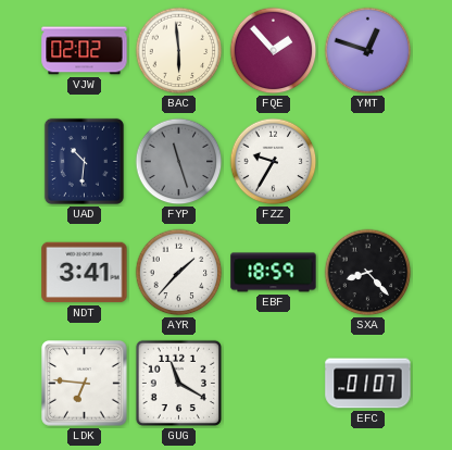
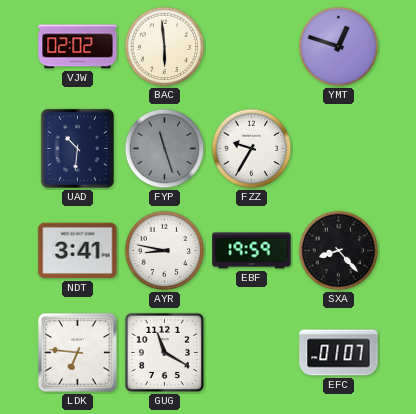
FQE: 1:53 -> none (274, 51)
AYR: 1:37 -> 8:47 (165, 251)
EBF: 18:59 -> 19:59 (252, 251)
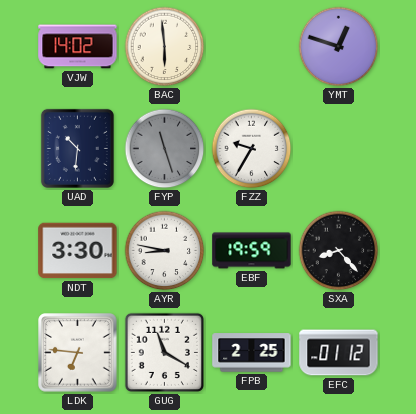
VJW: 02:02 -> 14:02 (78, 47)
NDT: 3:41 -> 3:30 (78, 251)
FPB: none -> 2:25 (252, 353)
EFC: 01:07 -> 01:12 (339, 353)
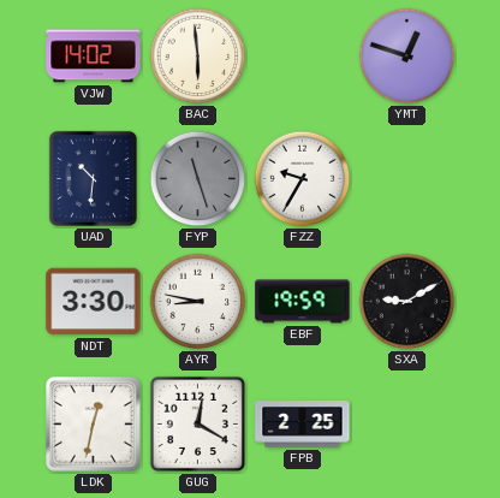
SXA: 8:23 -> 9:10 (407, 302)
LDK: 6:46 -> 12:32 (94, 425)
GUG: 11:20 -> 12:20 (197, 423)
EFC: 01:12 -> none (339, 353)
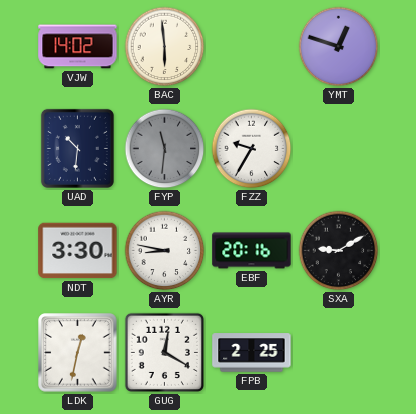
FYP: 11:27 -> 11:31 (165, 149)
EBF: 19:59 -> 20:16 (252, 251)
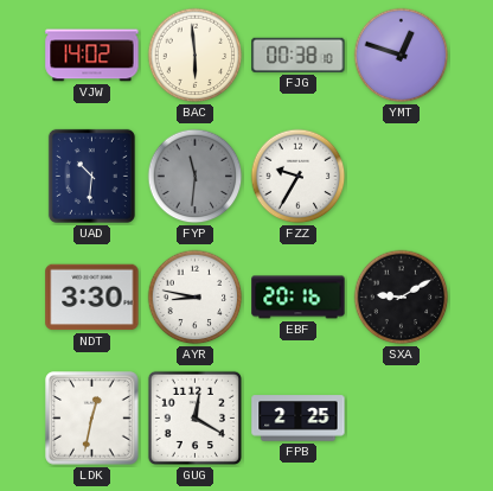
FJG: none -> 00:38 (299, 55)
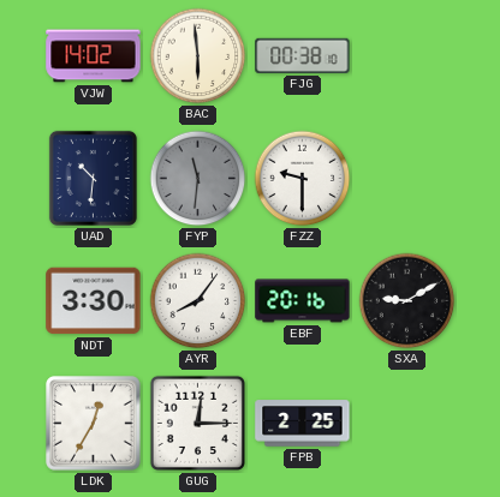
YMT: 12:48 -> none (402, 56)
FZZ: 9:35 -> 9:30 (303, 179)
AYR: 8:47 -> 8:06 (198, 301)
LDK: 12:32 -> 12:35 (94, 424)
GUG: 12:20 -> 12:15 (197, 423)
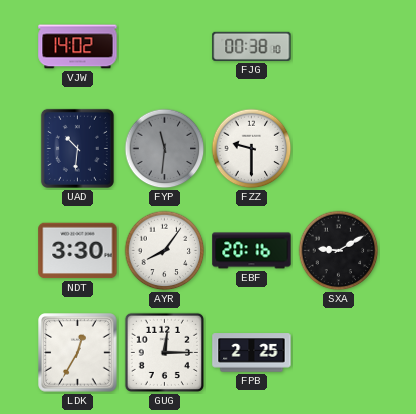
BAC: 5:59 -> none (198, 56)
